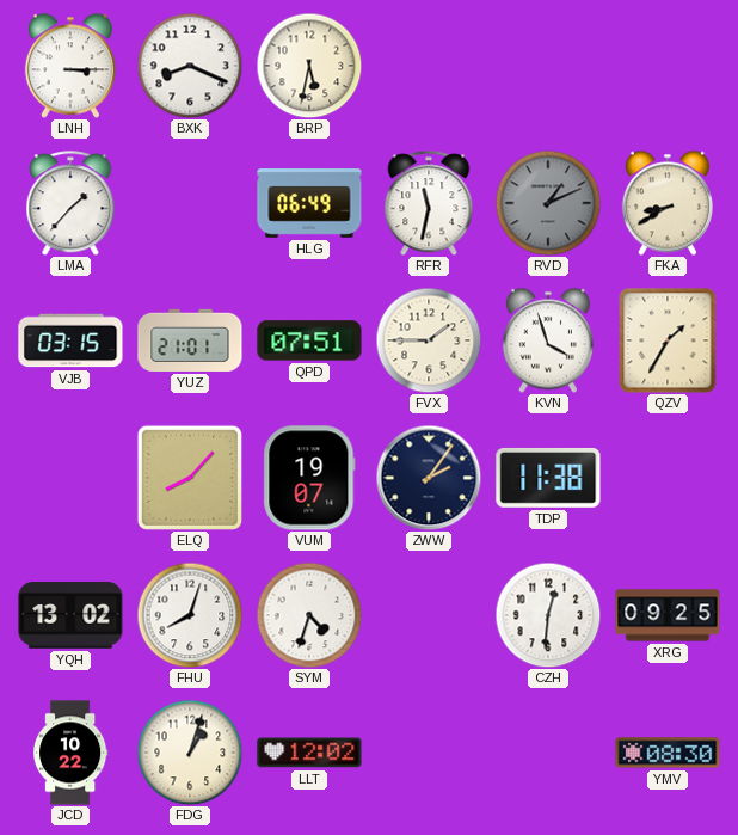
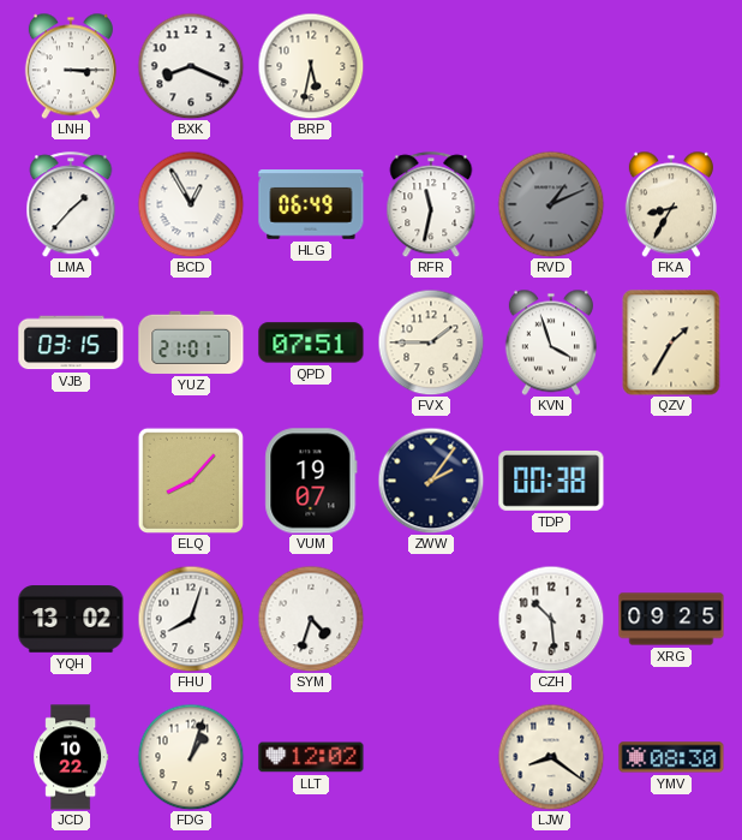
BCD: none -> 12:55 (191, 204)
FKA: 8:40 -> 8:35 (671, 204)
TDP: 11:38 -> 00:38 (551, 481)
CZH: 12:31 -> 10:29 (551, 619)
LJW: none -> 8:21 (551, 757)
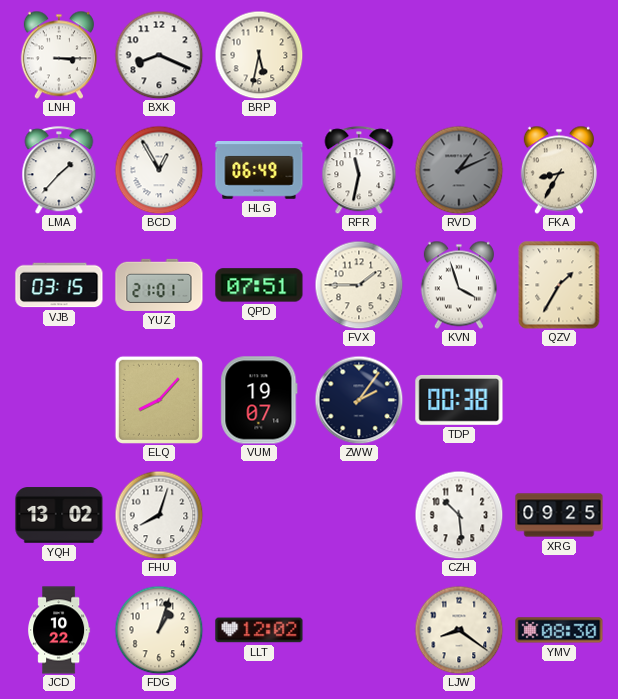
SYM: 4:33 -> none (311, 619)
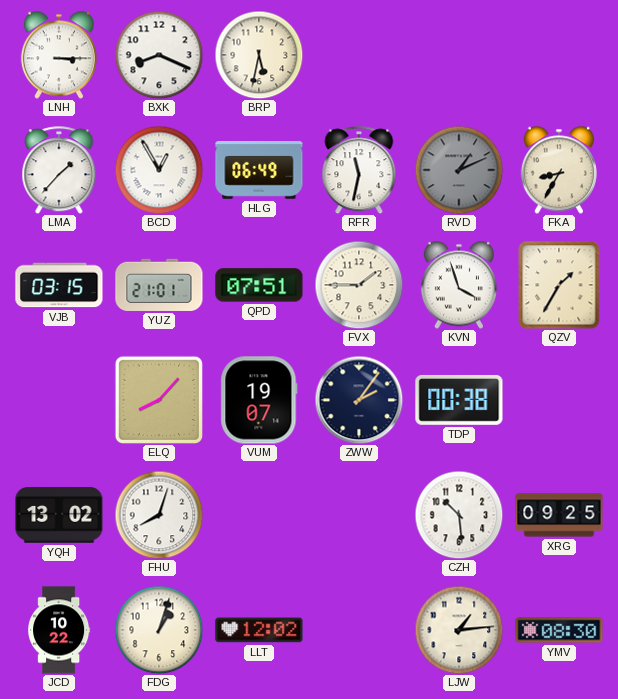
LJW: 8:21 -> 1:14 (459, 630)
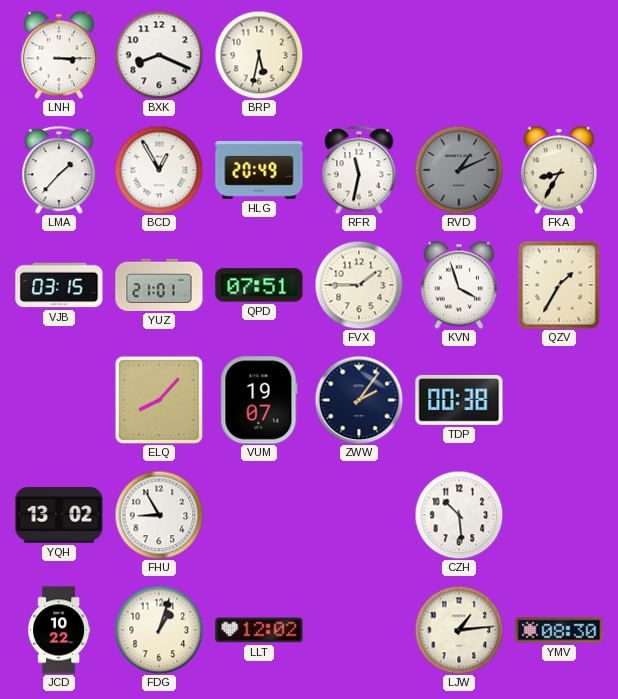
HLG: 06:49 -> 20:49 (259, 171)
FHU: 8:03 -> 8:55 (159, 515)
XRG: 09:25 -> none (559, 515)
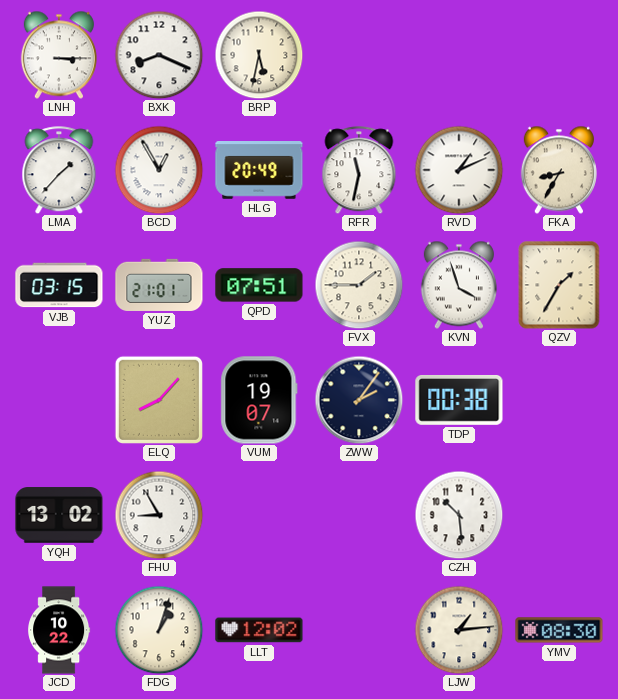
RVD dial: grey -> white (459, 170)
